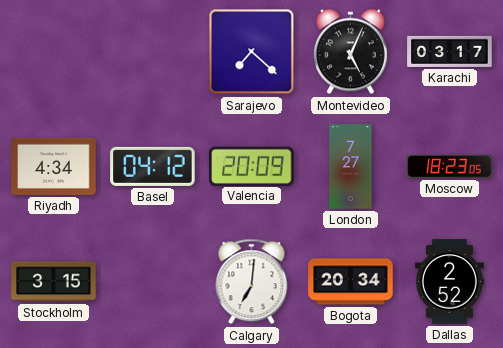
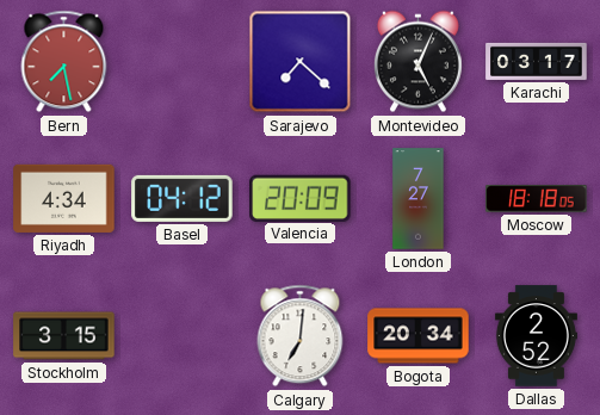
Bern: none -> 7:28 (64, 62)
Moscow: 18:23 -> 18:18 (537, 199)
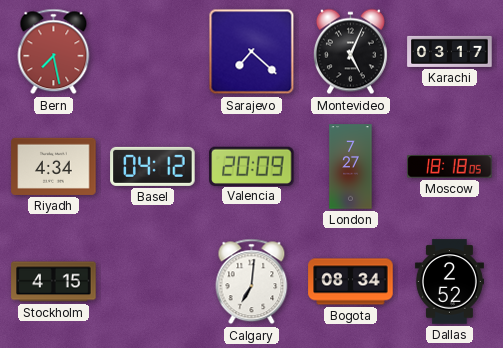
Stockholm: 3:15 -> 4:15 (54, 282)
Bogota: 20:34 -> 08:34 (351, 282)
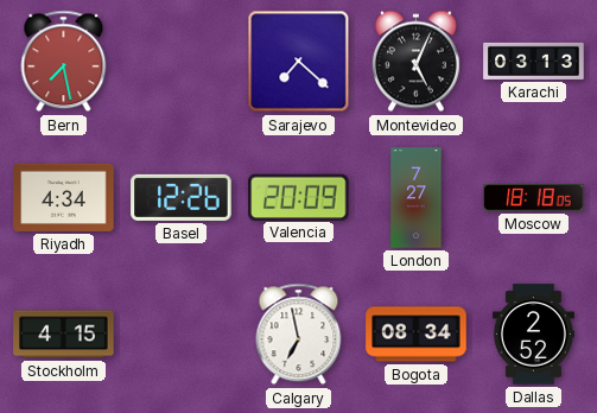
Karachi: 03:17 -> 03:13 (534, 61)
Basel: 04:12 -> 12:26 (182, 197)
Calgary: 7:01 -> 6:58 (299, 335)
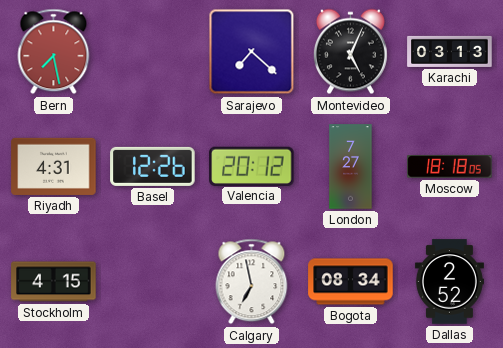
Riyadh: 4:34 -> 4:31 (54, 166)
Valencia: 20:09 -> 20:12 (252, 166)
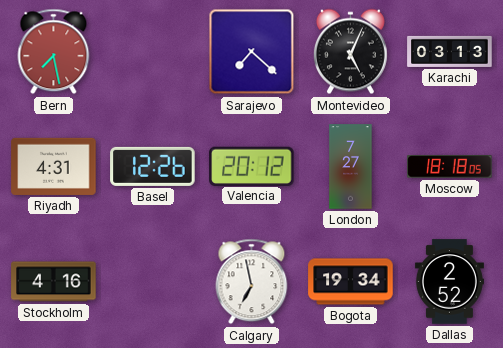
Stockholm: 4:15 -> 4:16 (54, 282)
Bogota: 08:34 -> 19:34 (351, 282)
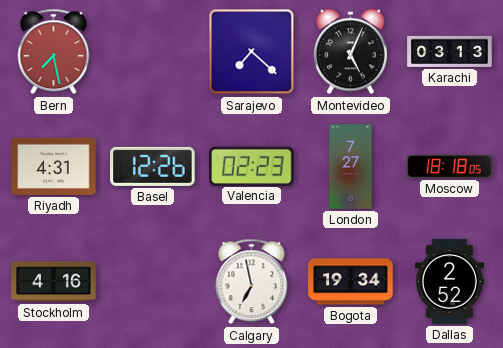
Valencia: 20:12 -> 02:23 (252, 166)
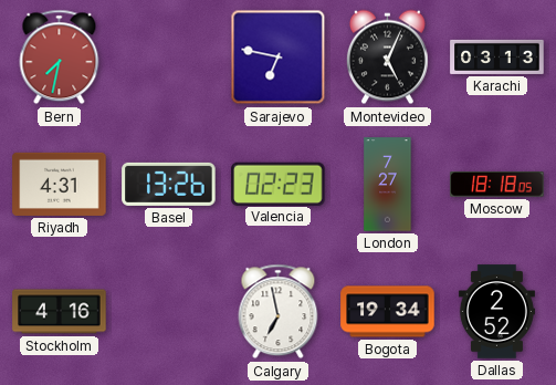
Bern: 7:28 -> 7:32 (60, 58)
Sarajevo: 7:22 -> 6:47 (279, 58)
Basel: 12:26 -> 13:26 (169, 184)
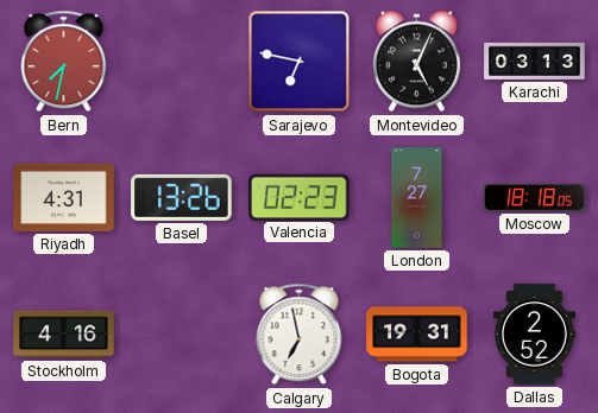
Bogota: 19:34 -> 19:31 (417, 335)
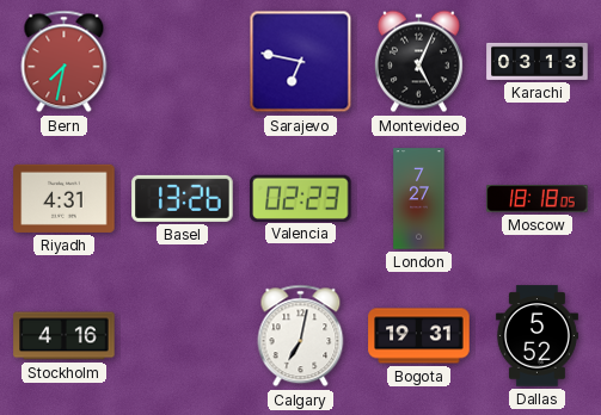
Calgary: 6:58 -> 7:02 (301, 336)
Dallas: 2:52 -> 5:52 (536, 336)
